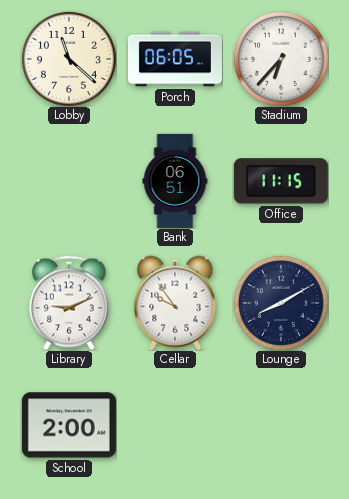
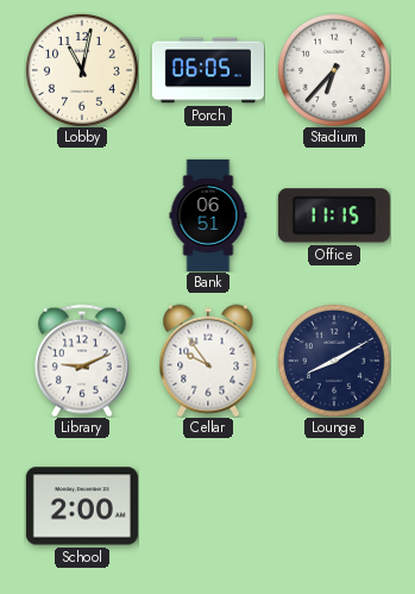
Lobby: 11:22 -> 11:02 (82, 70)
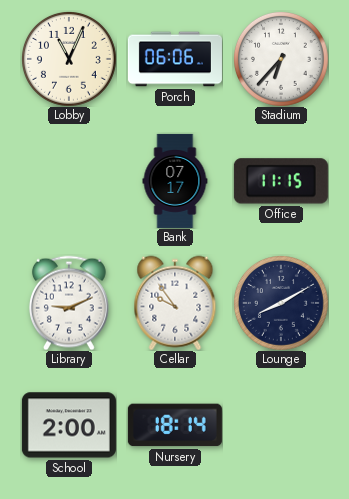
Lobby: 11:02 -> 11:04 (69, 59)
Porch: 06:05 -> 06:06 (175, 59)
Bank: 06:51 -> 07:17 (175, 181)
Nursery: none -> 18:14 (175, 425)
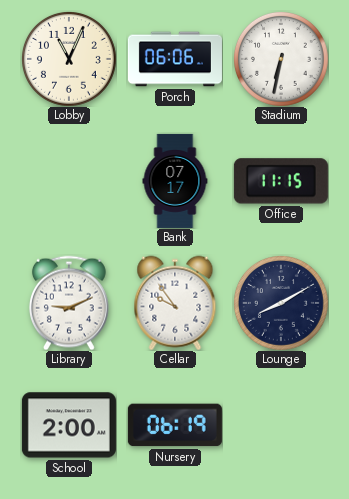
Stadium: 6:37 -> 6:32 (281, 59)
Nursery: 18:14 -> 06:19 (175, 425)
